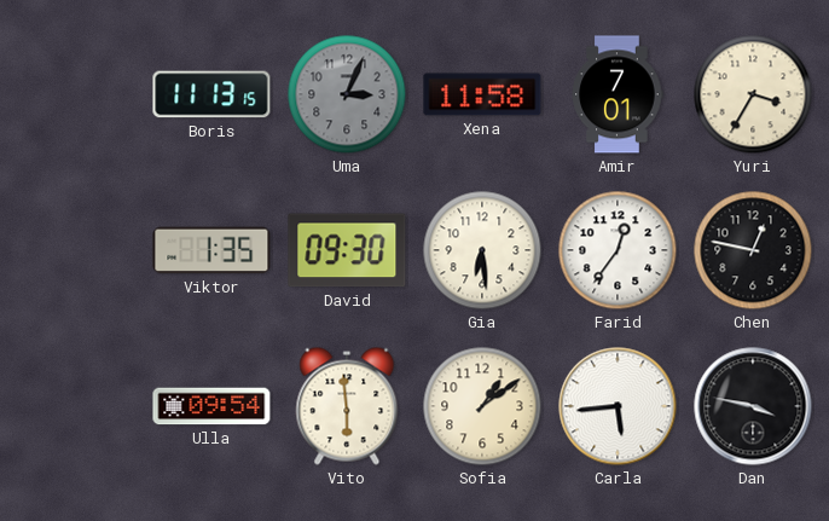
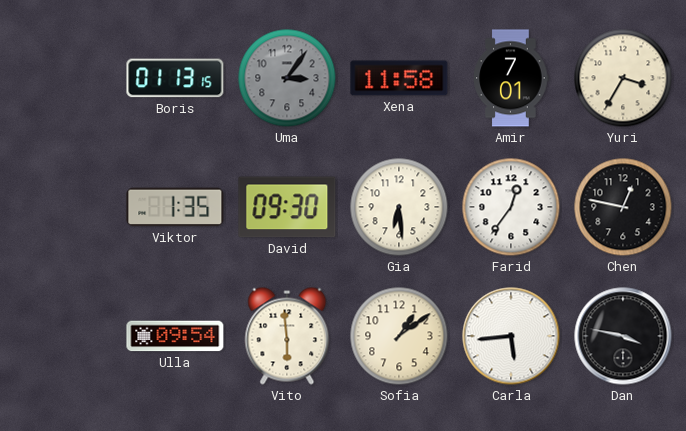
Boris: 11:13 -> 01:13 (175, 78)
Uma: 3:04 -> 3:06 (287, 78)
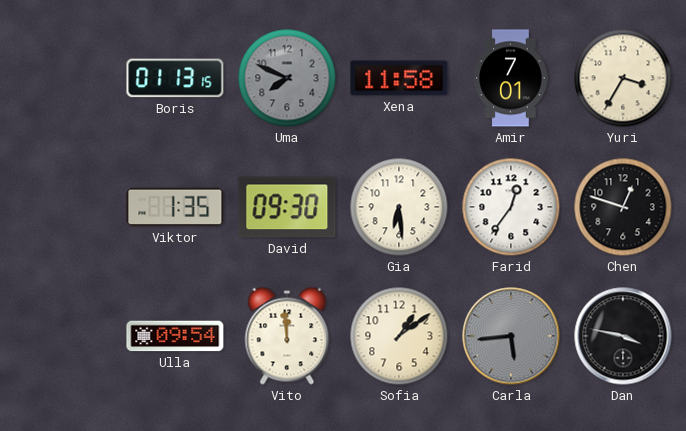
Uma: 3:06 -> 7:49 (287, 78)
Chen: 12:47 -> 12:48 (623, 207)
Vito: 5:59 -> 11:59 (287, 336)
Carla dial: white -> grey (511, 336)
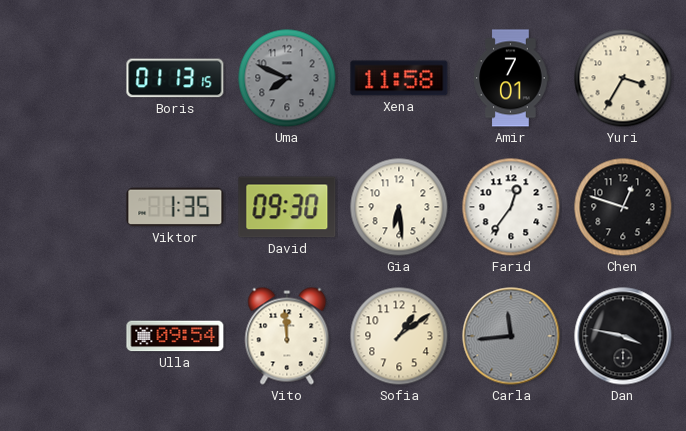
Carla: 5:44 -> 11:44 (511, 336)
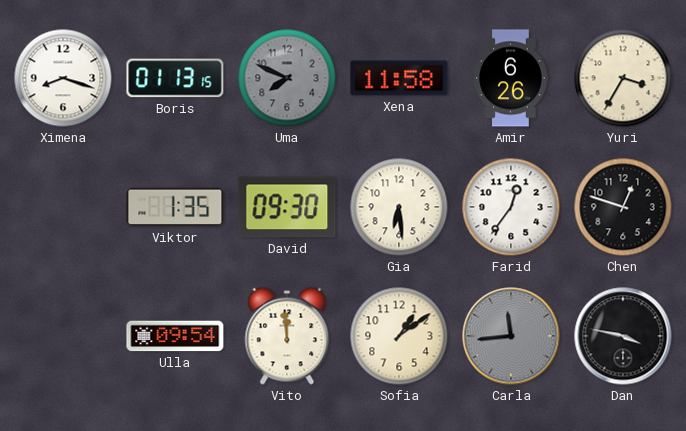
Ximena: none -> 8:18 (63, 78)
Amir: 7:01 -> 6:26 (511, 78)
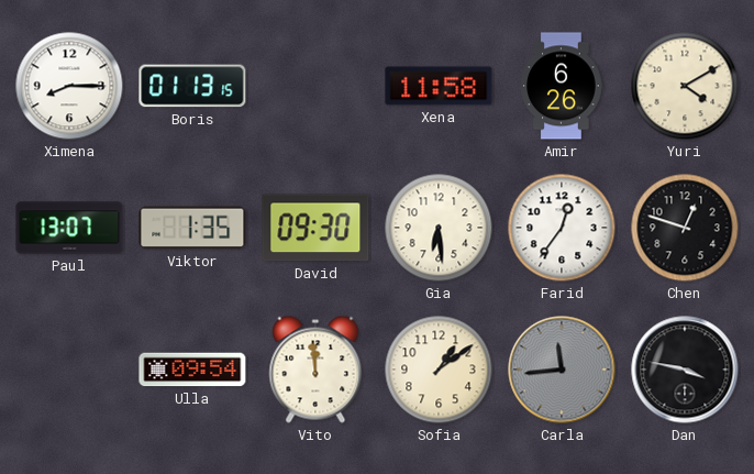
Ximena: 8:18 -> 8:15 (69, 86)
Uma: 7:49 -> none (287, 78)
Yuri: 3:35 -> 4:10 (685, 86)
Paul: none -> 13:07 (69, 228)
